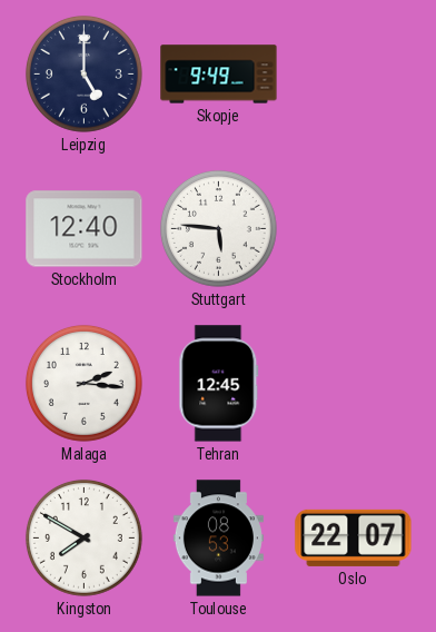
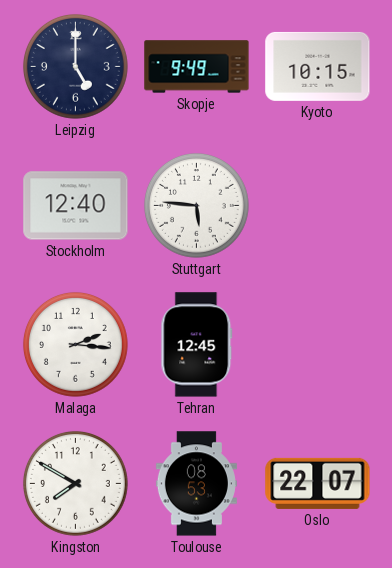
Kyoto: none -> 10:15 (318, 66)
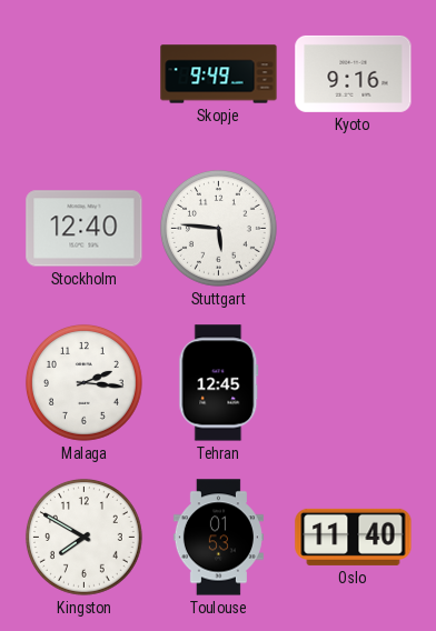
Leipzig: 5:00 -> none (75, 66)
Kyoto: 10:15 -> 9:16 (354, 73)
Toulouse: 08:53 -> 01:53 (218, 538)
Oslo: 22:07 -> 11:40 (354, 537)
